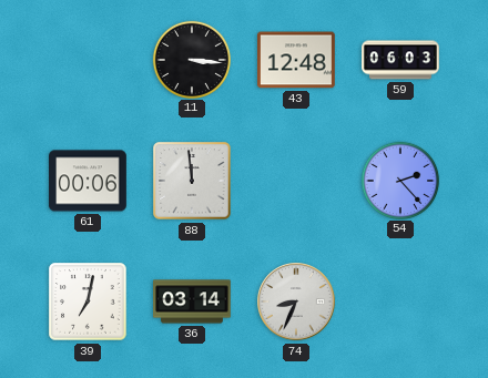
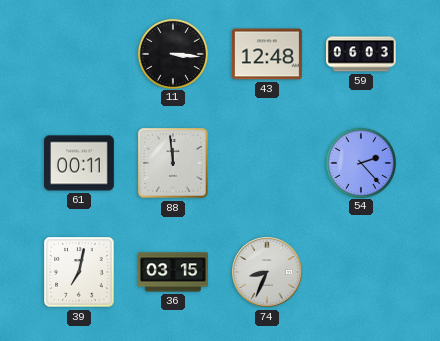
61: 00:06 -> 00:11 (80, 163)
36: 03:14 -> 03:15 (173, 272)
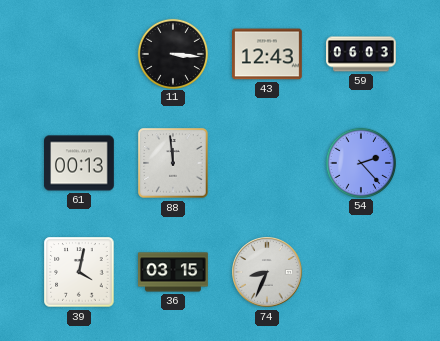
43: 12:48 -> 12:43 (268, 54)
61: 00:11 -> 00:13 (80, 163)
39: 7:02 -> 4:02 (79, 272)
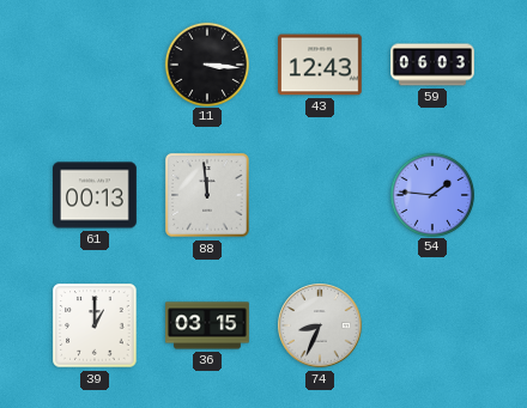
54: 2:23 -> 1:46 (431, 194)
39: 4:02 -> 1:00 (95, 325)
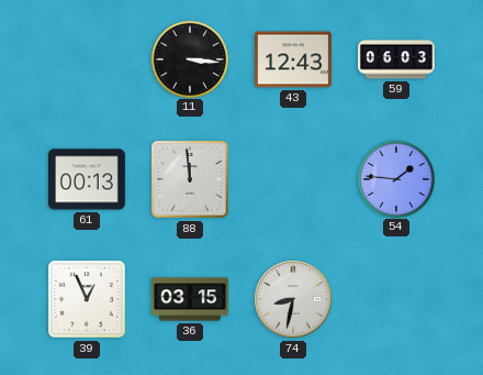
39: 1:00 -> 12:56 (87, 299)
74: 8:34 -> 8:32 (293, 299)
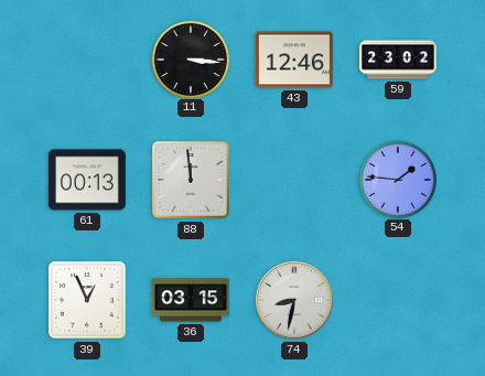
43: 12:43 -> 12:46 (295, 60)
59: 06:03 -> 23:02 (399, 60)
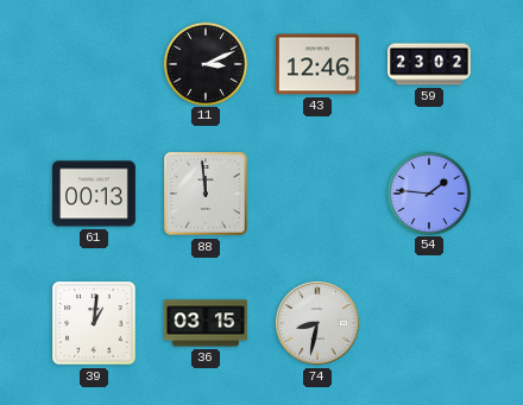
11: 3:16 -> 3:11 (204, 63)
39: 12:56 -> 1:01 (94, 323)
